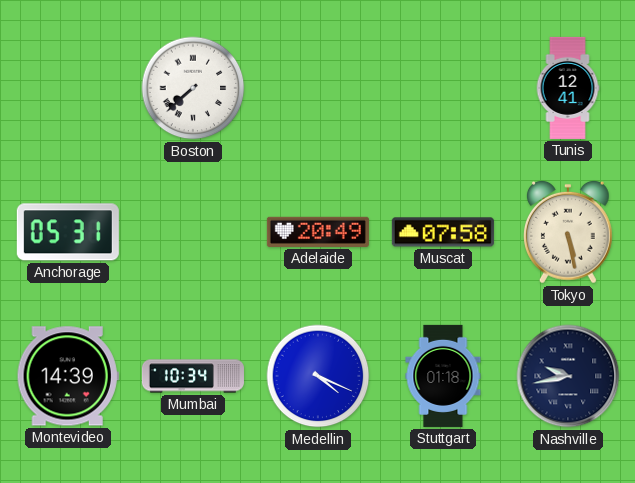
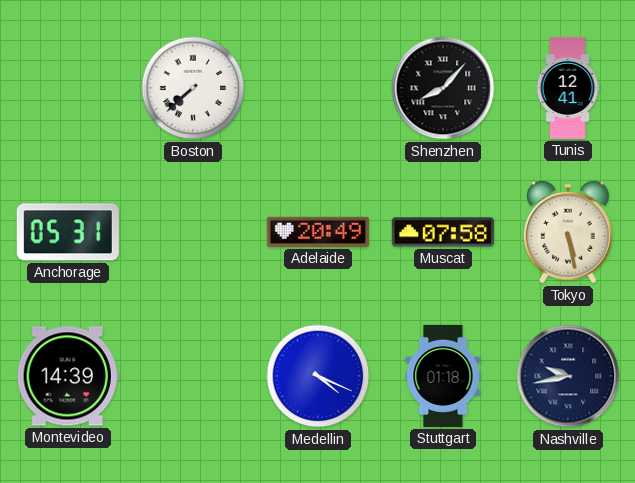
Shenzhen: none -> 8:07 (443, 88)
Mumbai: 10:34 -> none (193, 376)
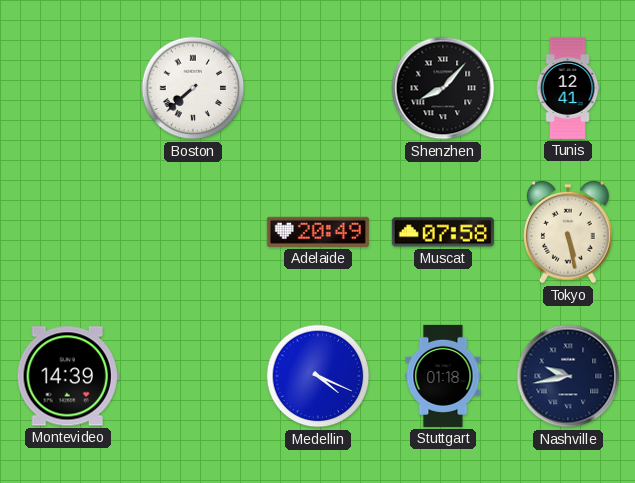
Anchorage: 05:31 -> none (68, 232)
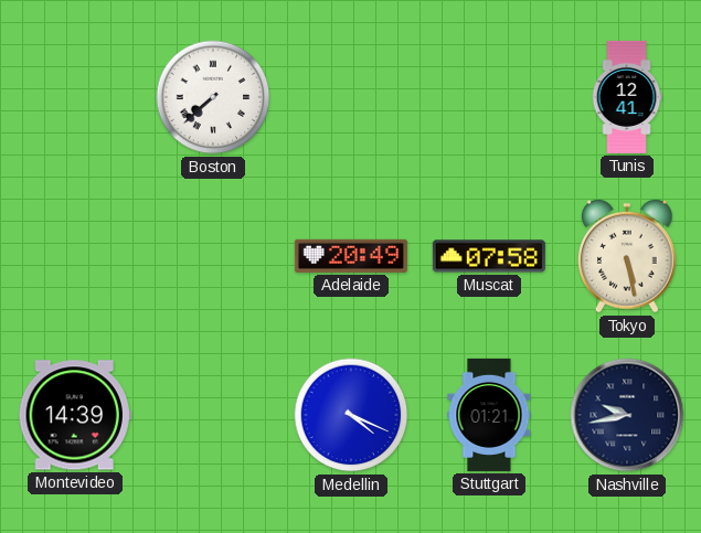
Shenzhen: 8:07 -> none (443, 88)
Stuttgart: 01:18 -> 01:21 (489, 415)
